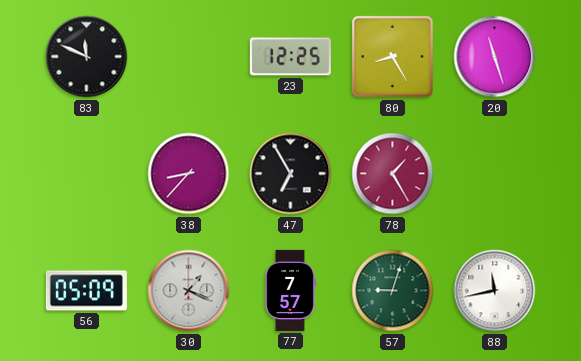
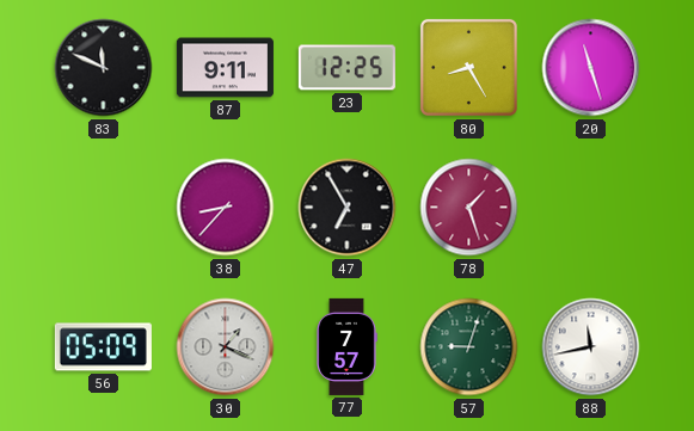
87: none -> 9:11 (225, 68)
78: 1:25 -> 1:27 (469, 208)
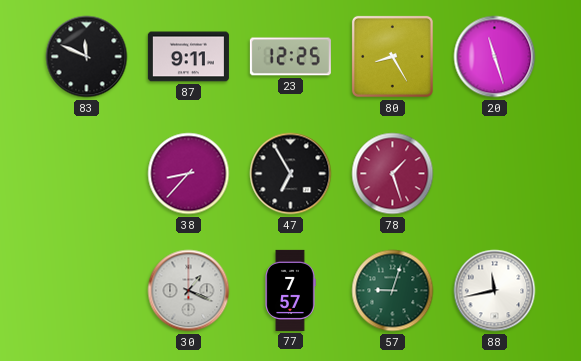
56: 05:09 -> none (103, 347)
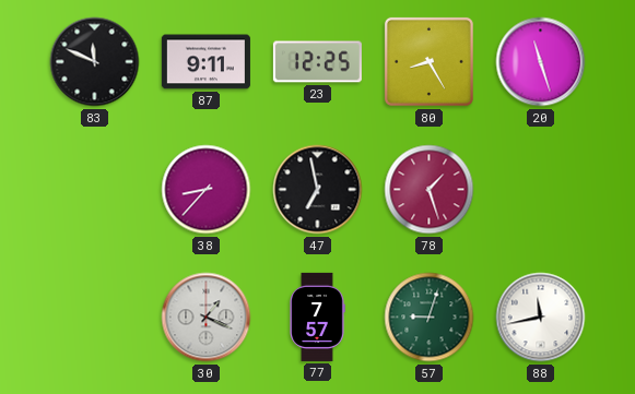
47: 6:55 -> 6:58 (318, 190)
